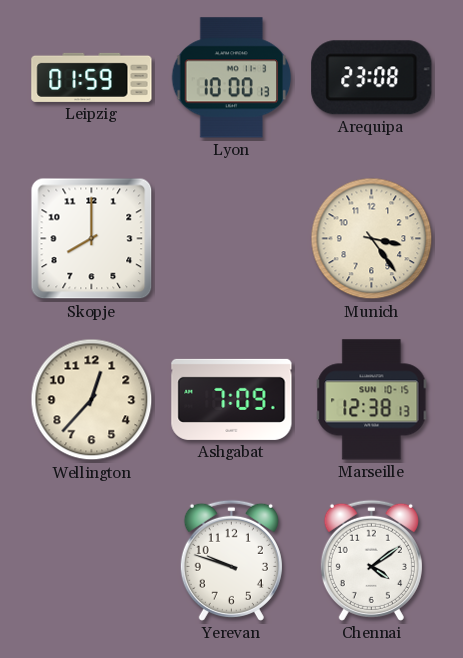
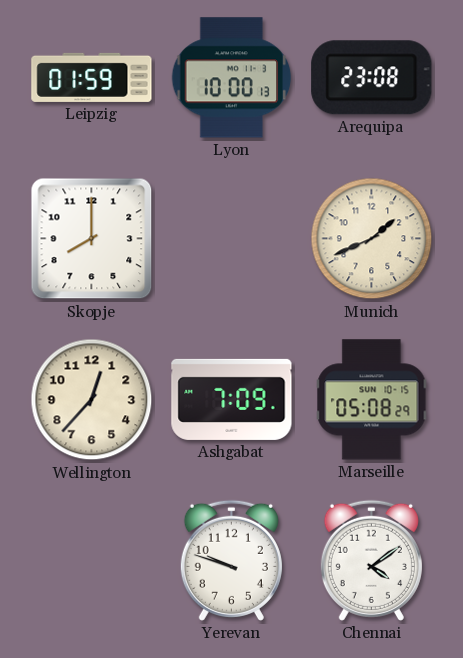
Munich: 3:24 -> 1:41 (372, 239)
Marseille: 12:38 -> 05:08 (372, 400)
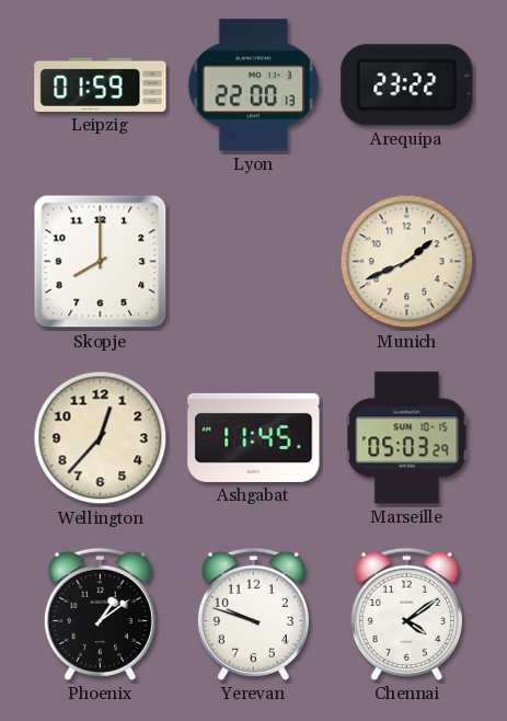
Lyon: 10:00 -> 22:00 (254, 85)
Arequipa: 23:08 -> 23:22 (407, 85)
Ashgabat: 7:09 -> 11:45 (254, 437)
Marseille: 05:08 -> 05:03 (407, 438)
Phoenix: none -> 1:09 (100, 614)
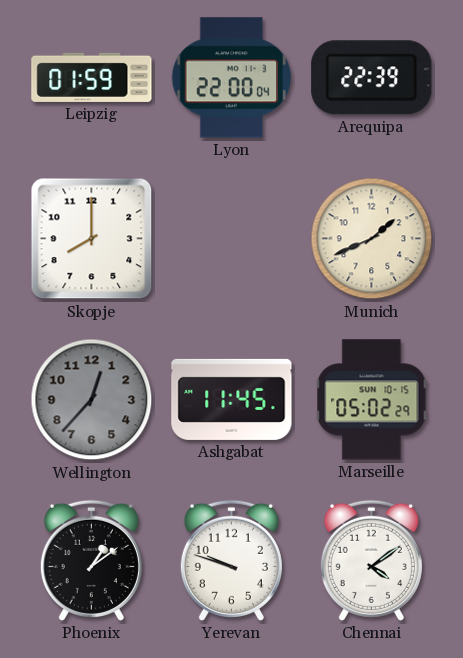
Lyon: 22:00:13 -> 22:00:04 (232, 78)
Arequipa: 23:22 -> 22:39 (372, 78)
Wellington dial: cream -> grey (92, 400)
Marseille: 05:03 -> 05:02 (372, 400)
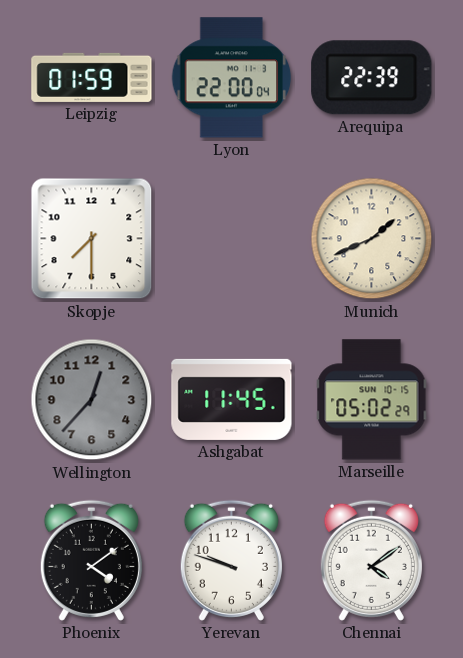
Skopje: 8:00 -> 7:30 (92, 239)
Phoenix: 1:09 -> 4:09 (91, 560)
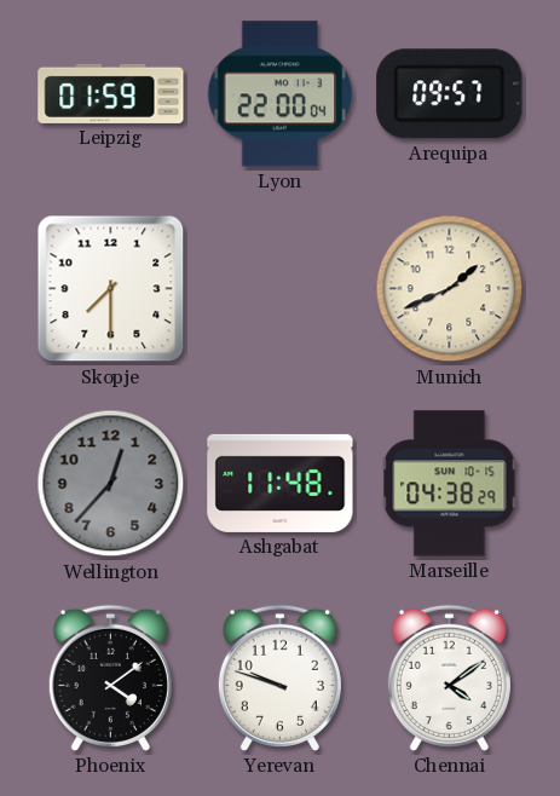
Arequipa: 22:39 -> 09:57 (450, 94)
Ashgabat: 11:45 -> 11:48 (281, 483)
Marseille: 05:02 -> 04:38 (450, 484)
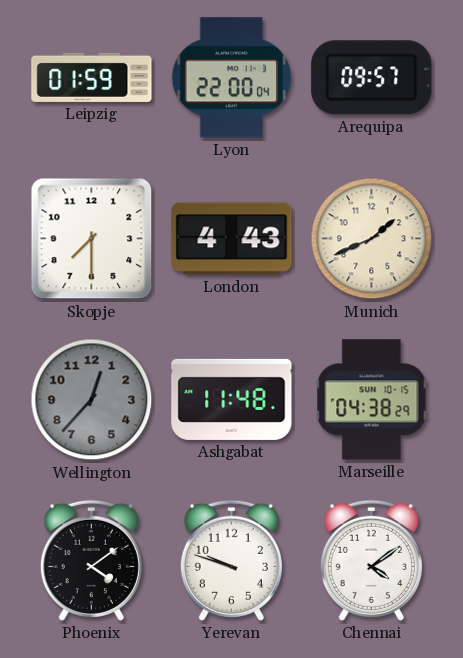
London: none -> 4:43 (232, 239)
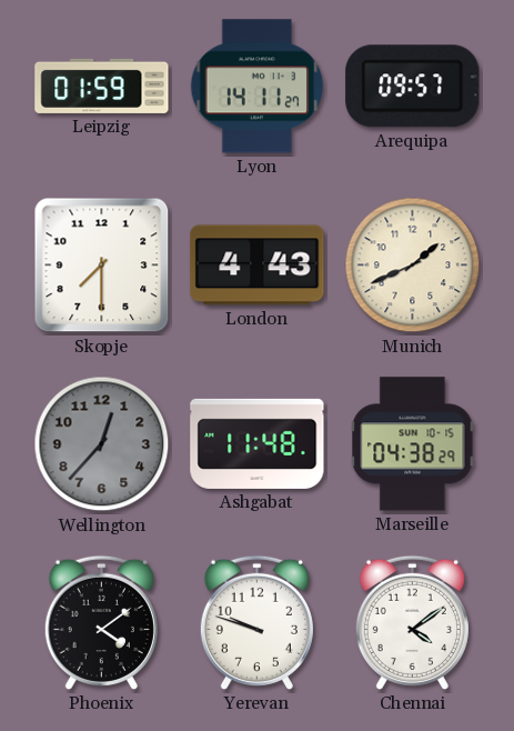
Lyon: 22:00 -> 14:11 (258, 87)
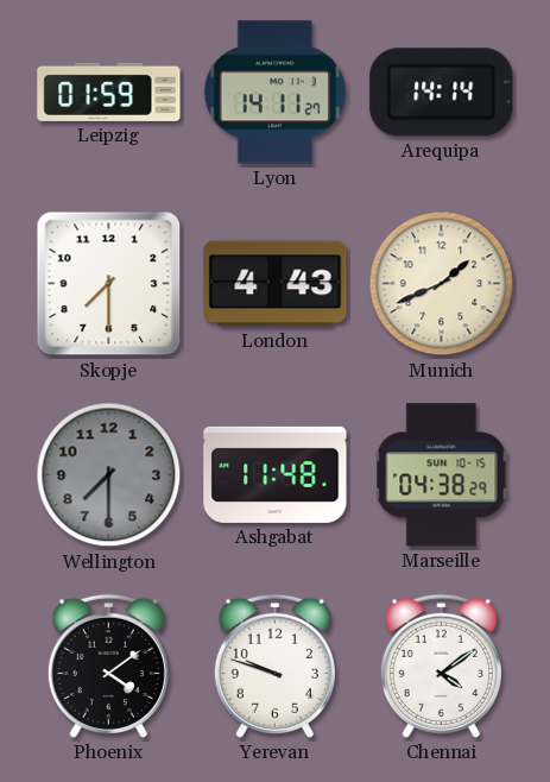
Arequipa: 09:57 -> 14:14 (442, 93)
Wellington: 12:37 -> 7:30 (109, 475)
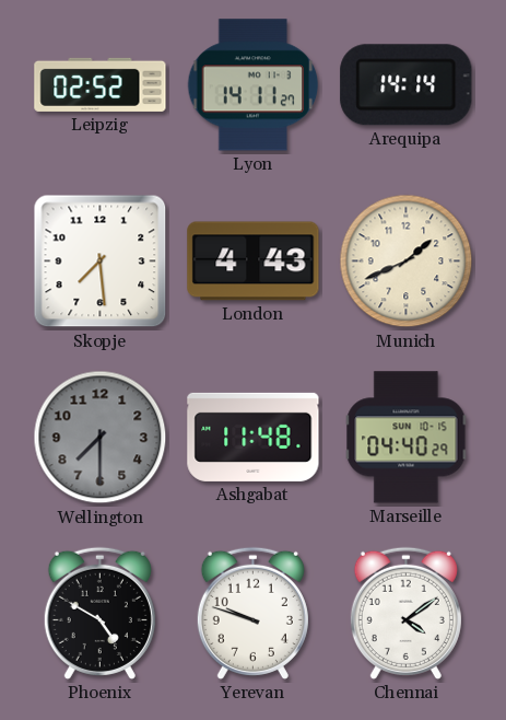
Leipzig: 01:59 -> 02:52 (101, 84)
Skopje: 7:30 -> 7:29 (101, 262)
Marseille: 04:38 -> 04:40 (407, 438)
Phoenix: 4:09 -> 4:50 (99, 613)
